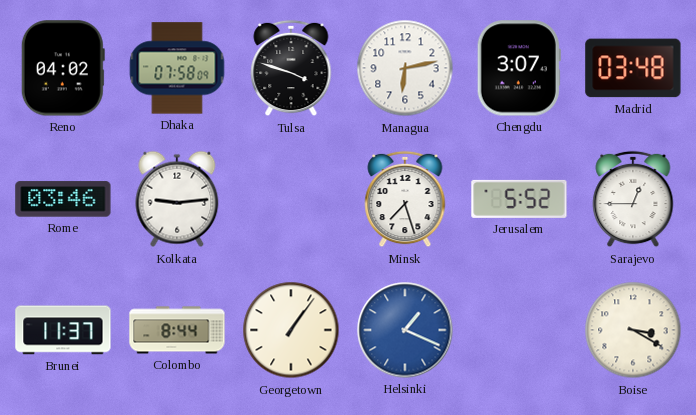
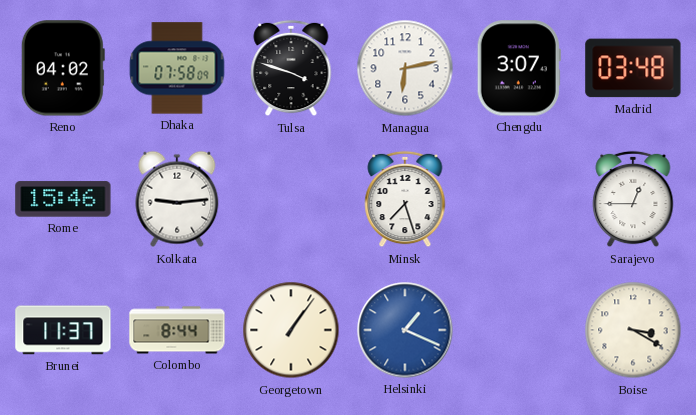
Rome: 03:46 -> 15:46 (63, 199)
Jerusalem: 5:52 -> none (519, 199)
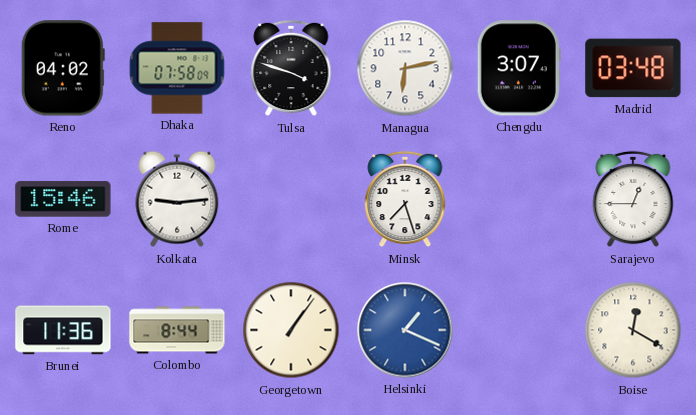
Brunei: 11:37 -> 11:36 (63, 330)
Boise: 3:20 -> 12:20 (633, 330)
